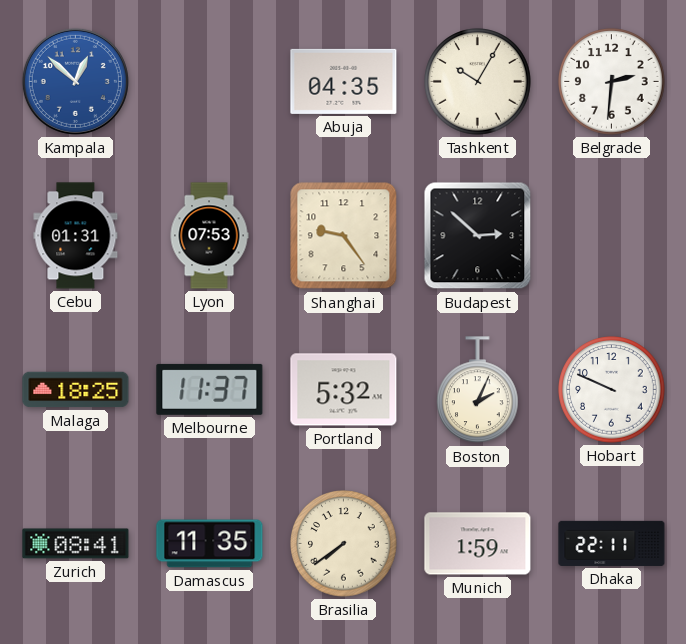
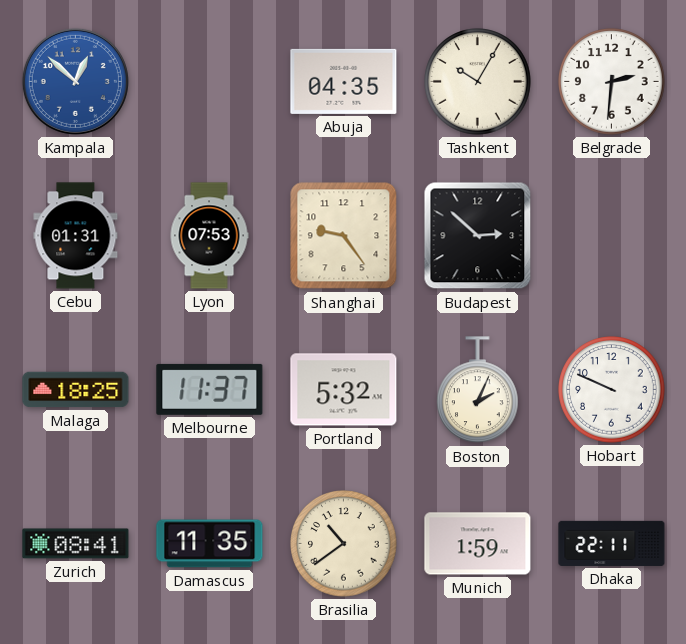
Brasilia: 7:39 -> 10:39 (344, 544)
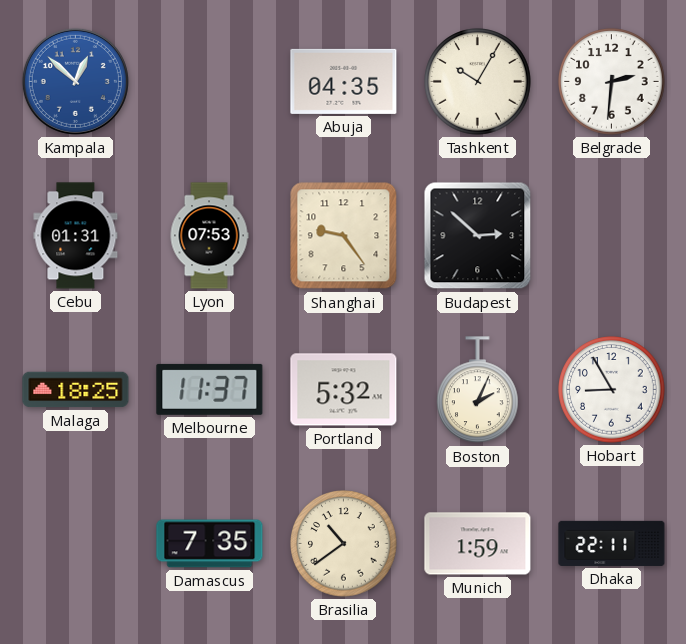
Hobart: 9:49 -> 8:55 (612, 390)
Zurich: 08:41 -> none (76, 544)
Damascus: 11:35 -> 7:35 (210, 544)
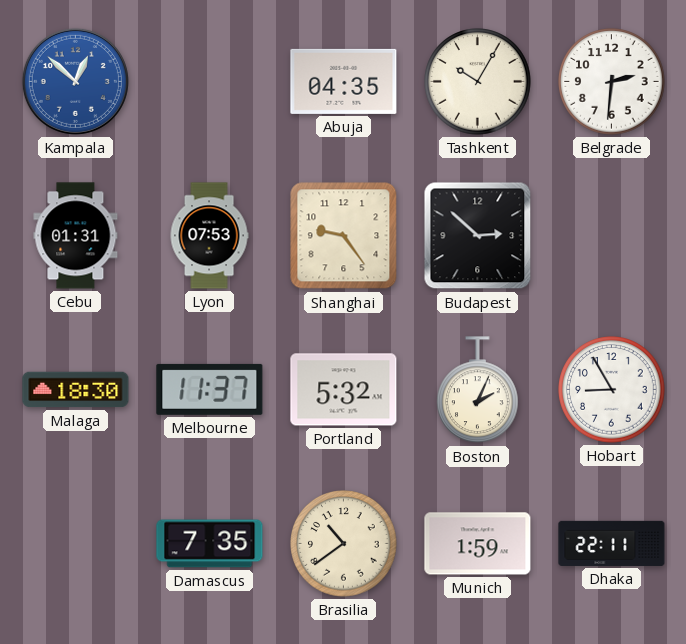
Malaga: 18:25 -> 18:30 (76, 390)
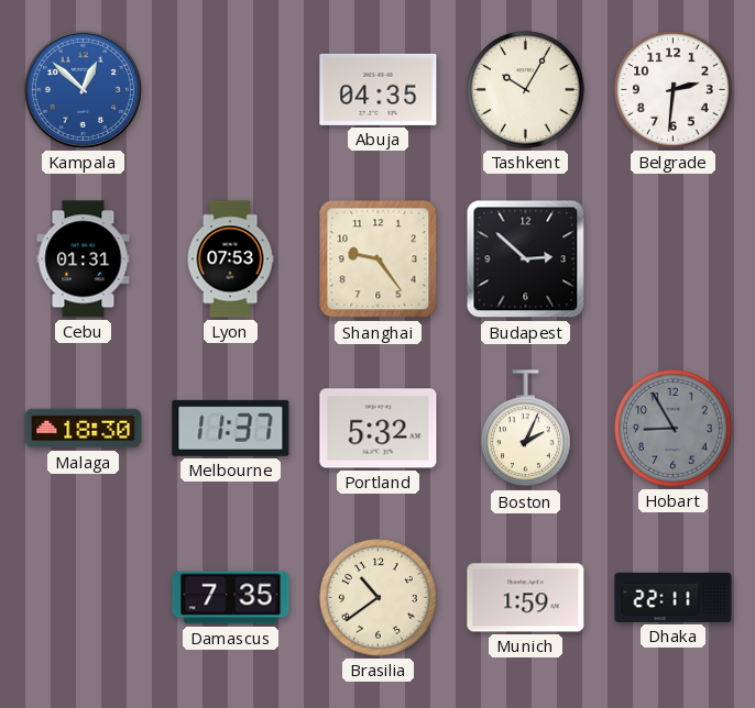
Hobart dial: white -> grey (674, 429)
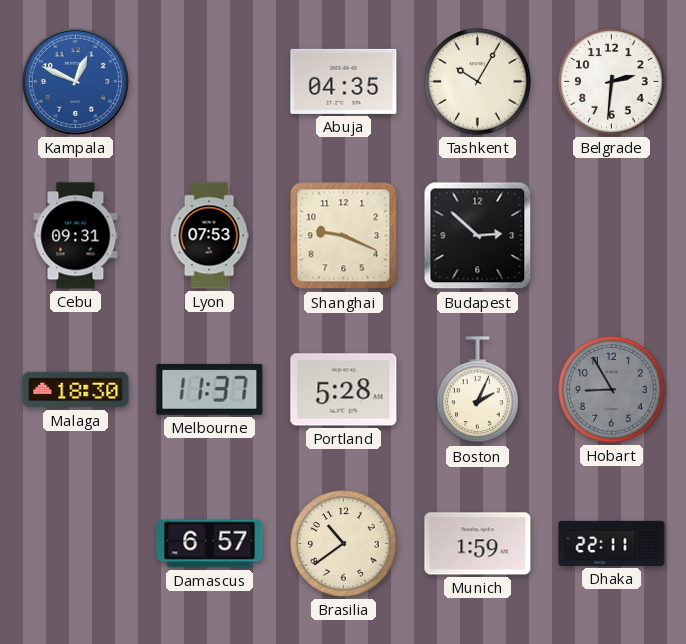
Kampala: 12:52 -> 12:49 (75, 81)
Cebu: 01:31 -> 09:31 (76, 236)
Shanghai: 9:24 -> 9:19 (344, 236)
Portland: 5:32 -> 5:28 (344, 390)
Damascus: 7:35 -> 6:57 (210, 544)
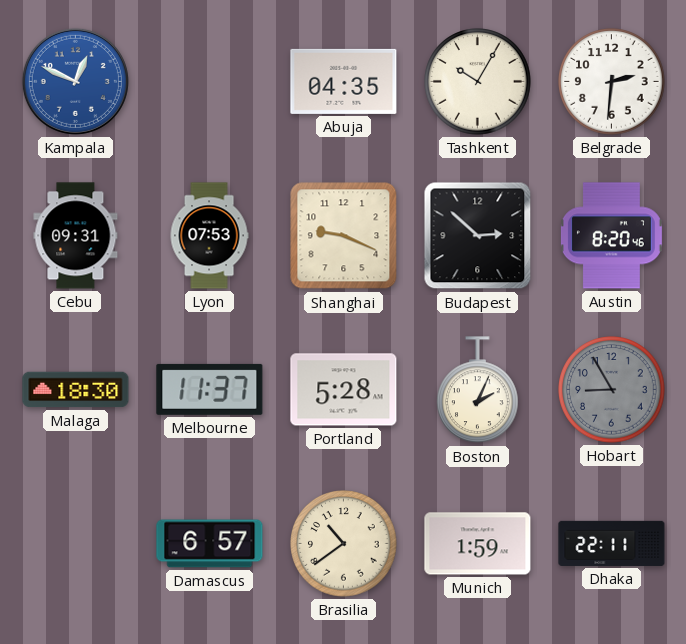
Austin: none -> 8:20 (611, 236)
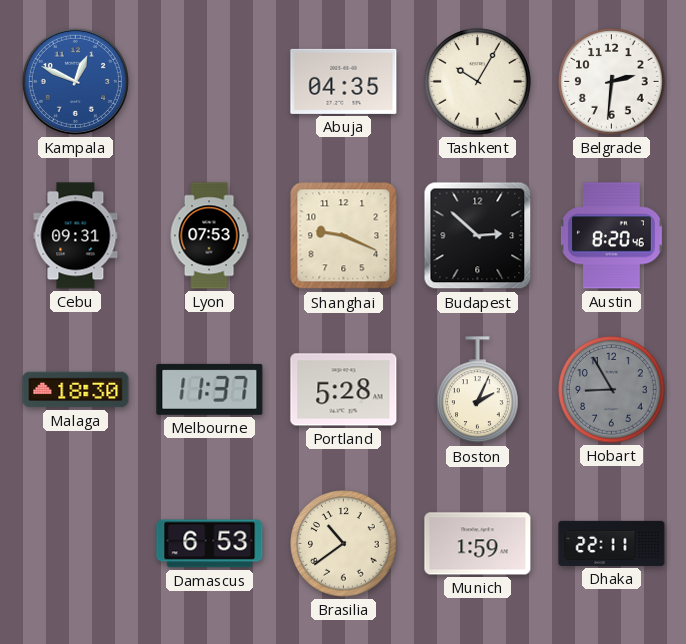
Damascus: 6:57 -> 6:53 (210, 544)
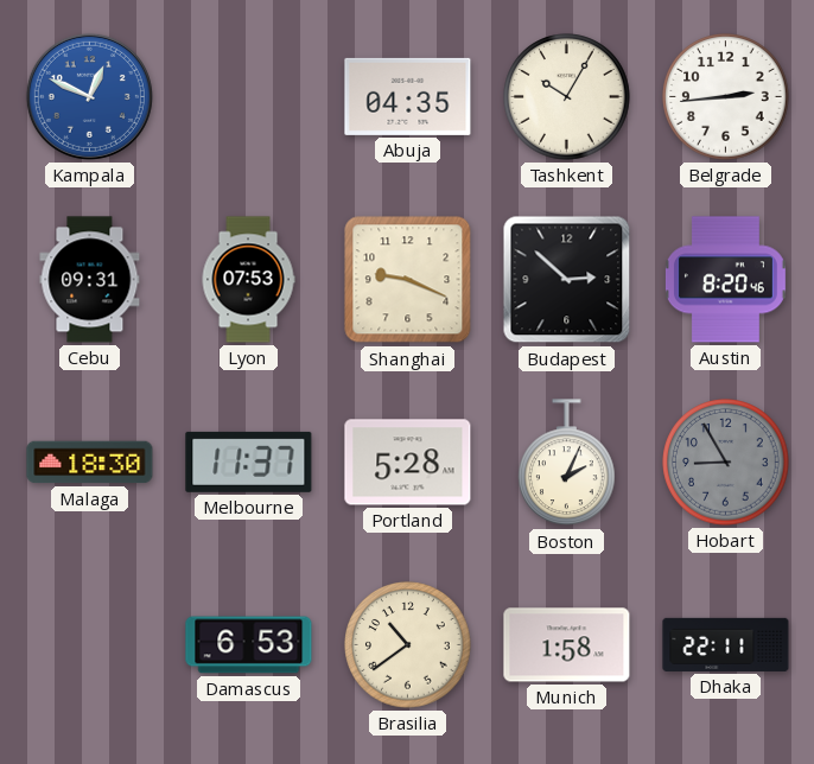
Belgrade: 2:31 -> 2:44 (726, 97)
Munich: 1:59 -> 1:58 (567, 645)
